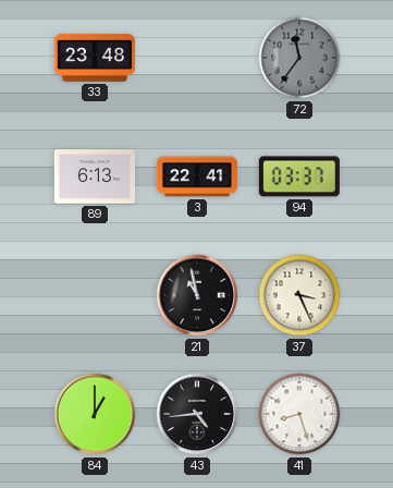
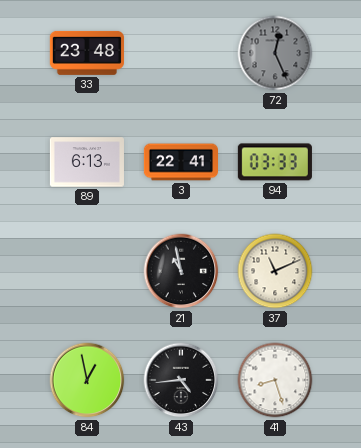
72: 11:36 -> 12:26 (275, 53)
94: 03:37 -> 03:33 (275, 162)
37: 3:26 -> 11:11 (275, 271)
84: 1:00 -> 12:58 (87, 380)
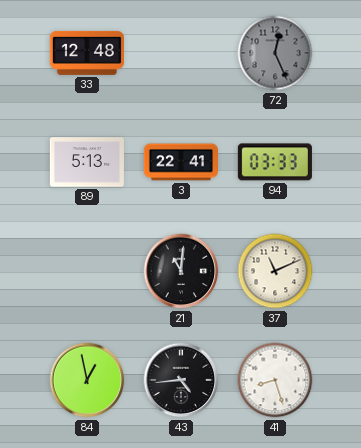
33: 23:48 -> 12:48 (87, 53)
89: 6:13 -> 5:13 (87, 162)
21: 10:58 -> 11:01 (181, 271)
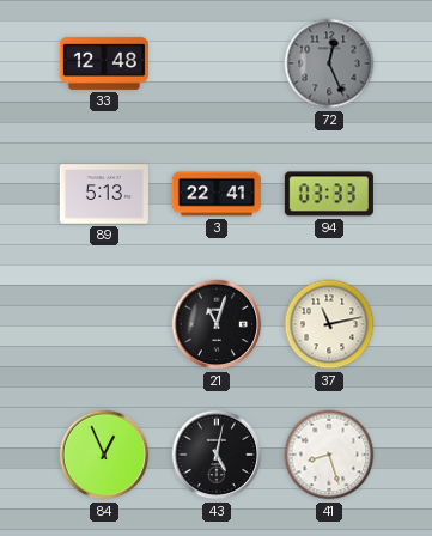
21: 11:01 -> 11:03 (217, 324)
37: 11:11 -> 11:13 (329, 324)
84: 12:58 -> 12:56 (104, 455)
43: 4:44 -> 5:02 (217, 455)
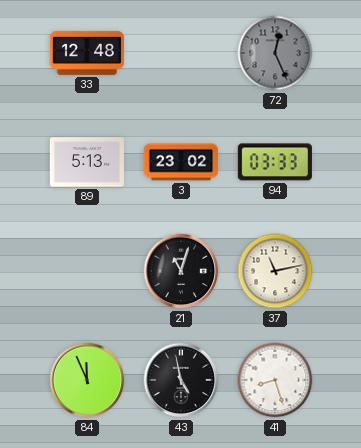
3: 22:41 -> 23:02 (180, 162)
84: 12:56 -> 11:56 (87, 380)
43: 5:02 -> 4:58 (181, 380)
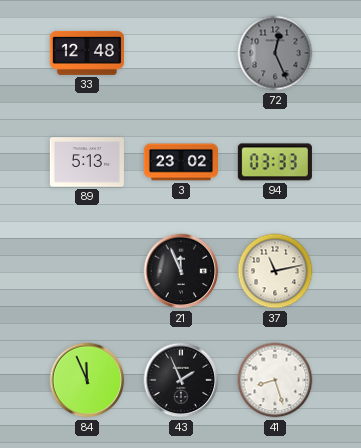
21: 11:03 -> 11:56 (181, 271)
43: 4:58 -> 1:56 (181, 380)
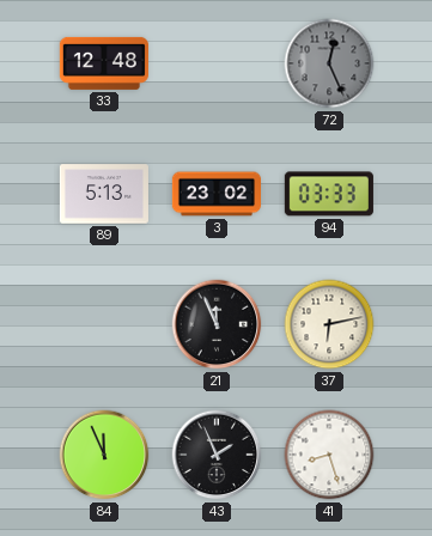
37: 11:13 -> 6:13 (329, 324)
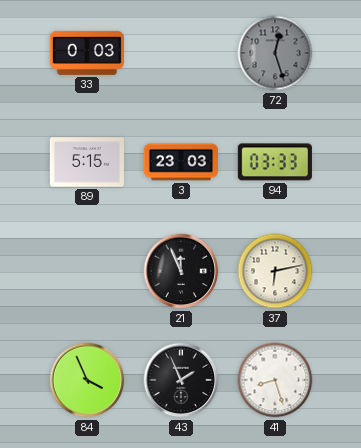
33: 12:48 -> 0:03 (87, 53)
72: 12:26 -> 12:27 (275, 53)
89: 5:13 -> 5:15 (87, 162)
3: 23:02 -> 23:03 (180, 162)
84: 11:56 -> 3:56 (87, 380)
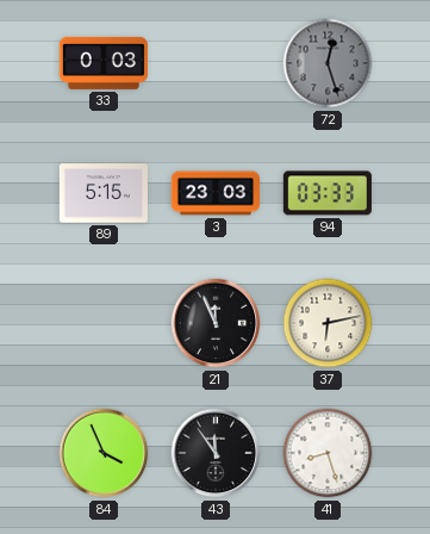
43: 1:56 -> 11:54 (216, 453)
